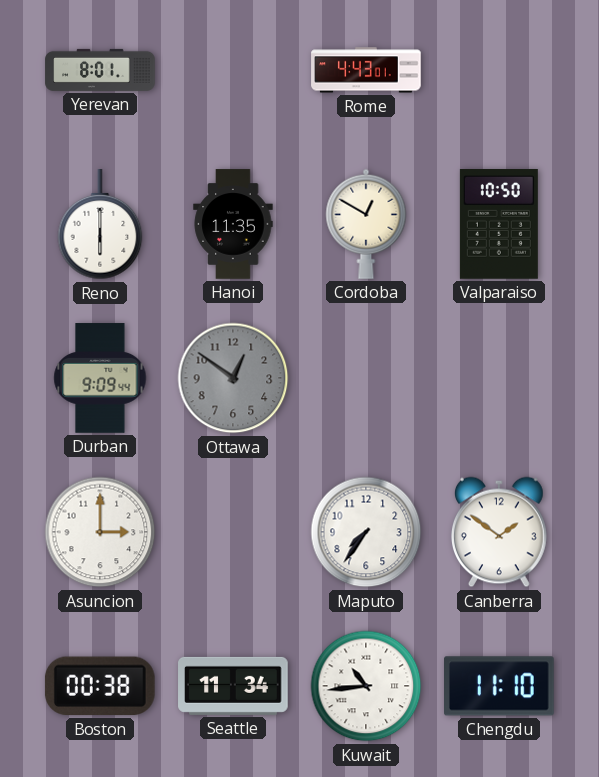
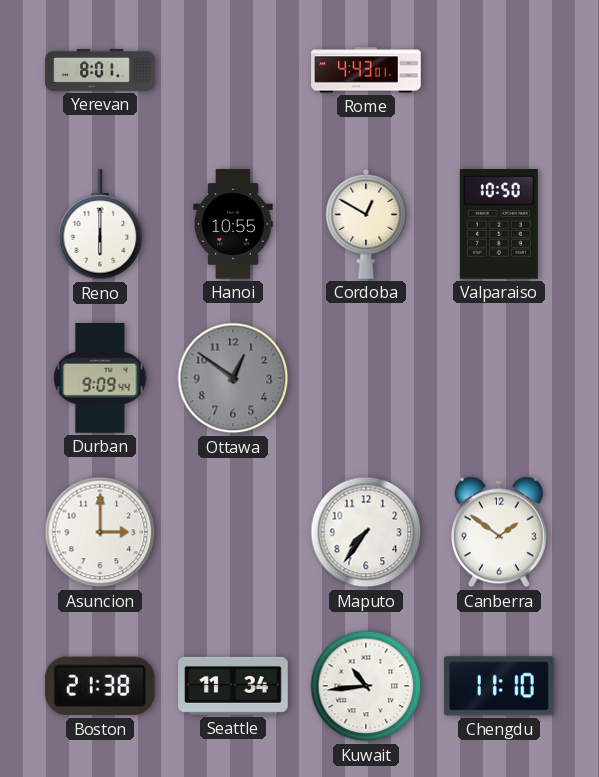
Hanoi: 11:35 -> 10:55 (233, 224)
Boston: 00:38 -> 21:38 (100, 686)
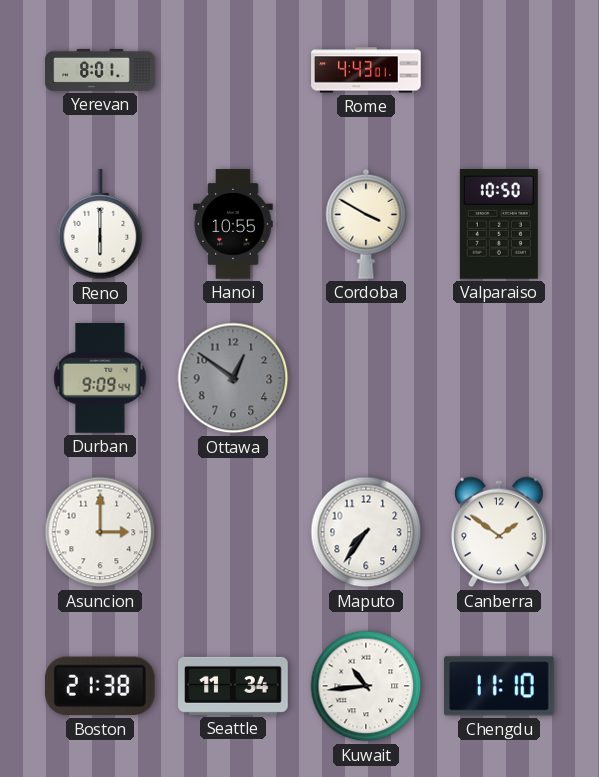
Cordoba: 12:50 -> 3:50 (366, 224)
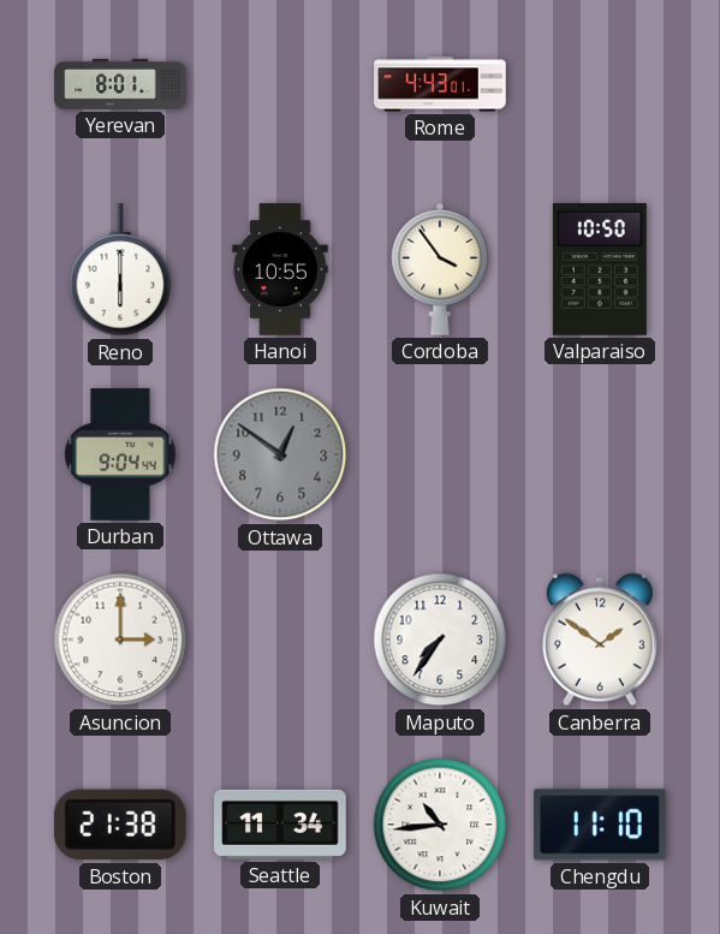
Cordoba: 3:50 -> 3:54 (440, 269)
Durban: 9:09 -> 9:04 (120, 454)
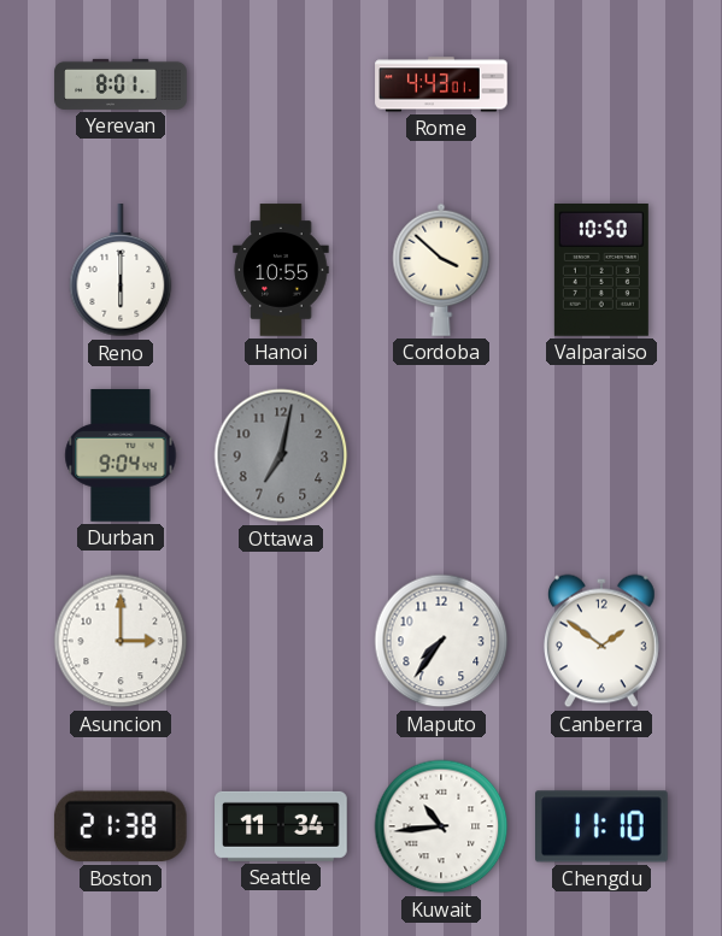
Cordoba: 3:54 -> 3:52 (441, 270)
Ottawa: 12:51 -> 7:02 (281, 455)
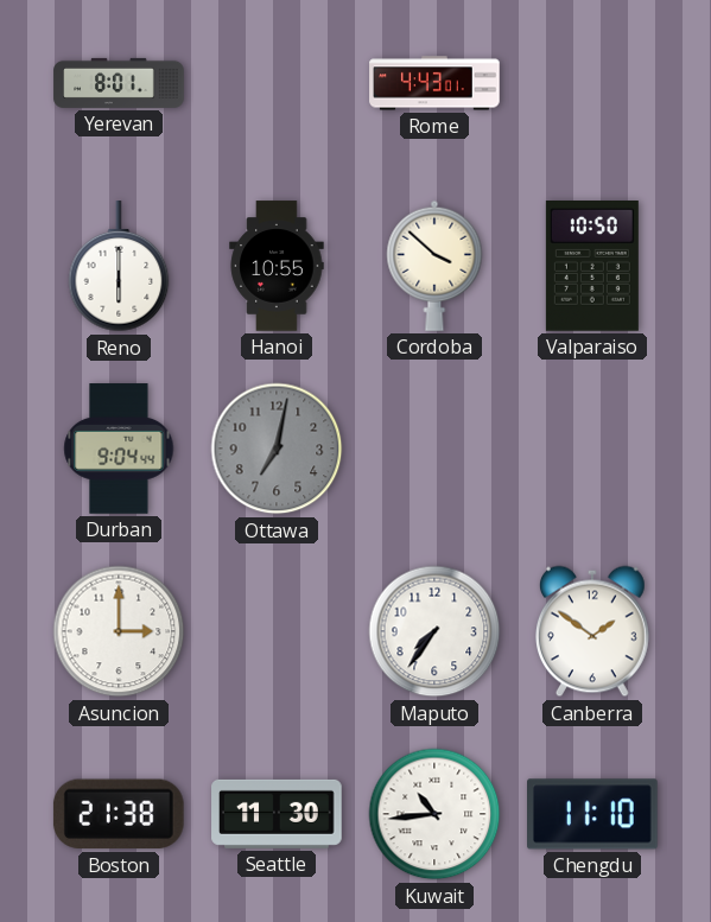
Seattle: 11:34 -> 11:30 (277, 814)
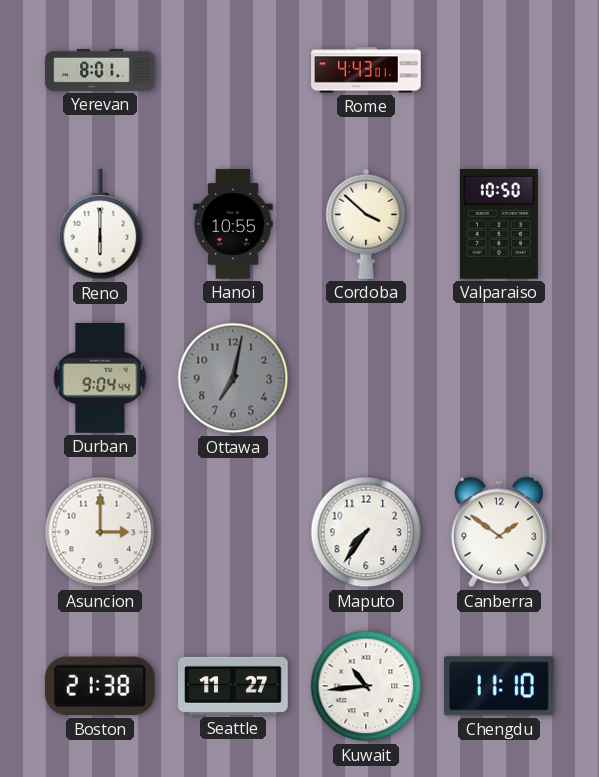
Seattle: 11:30 -> 11:27 (233, 686)
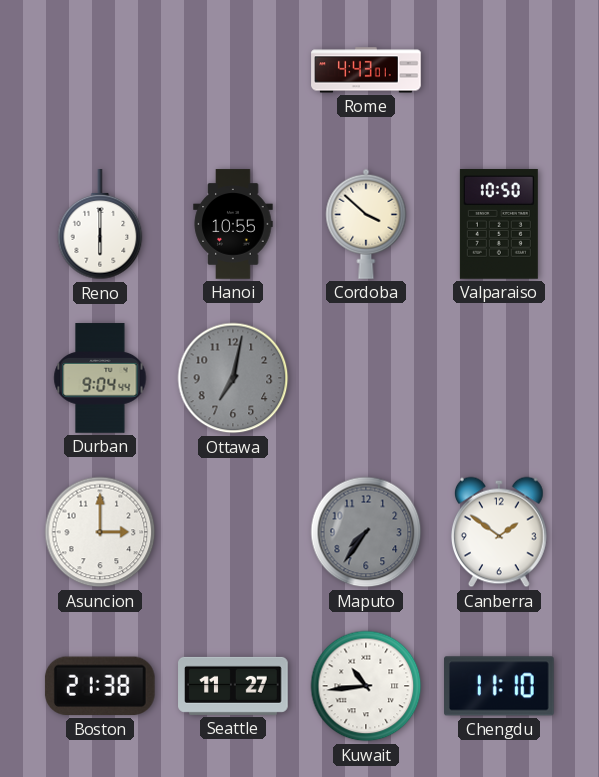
Yerevan: 8:01 -> none (100, 70)
Maputo dial: white -> grey (366, 532)
